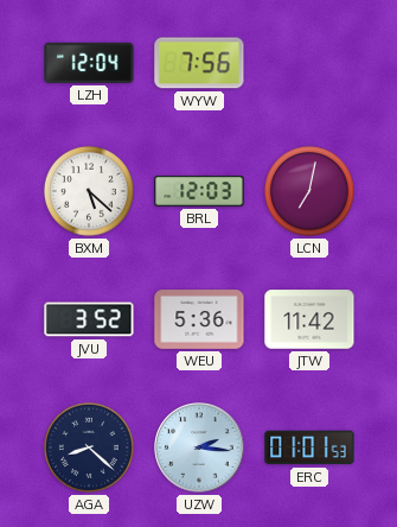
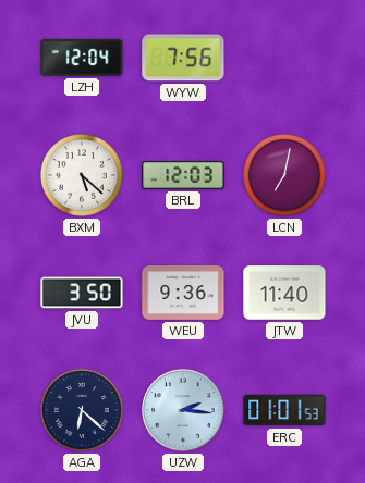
JVU: 3:52 -> 3:50 (82, 293)
WEU: 5:36 -> 9:36 (183, 294)
JTW: 11:42 -> 11:40 (284, 293)
AGA: 8:22 -> 6:22 (82, 410)
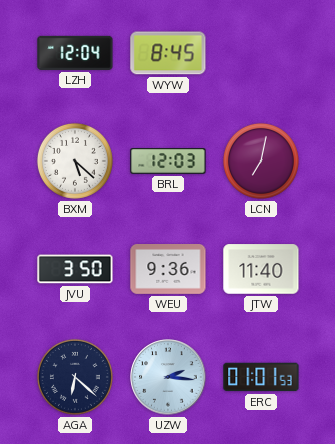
WYW: 7:56 -> 8:45 (168, 53)
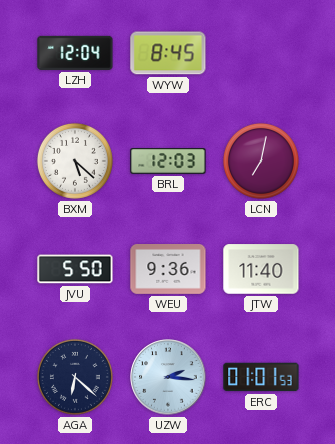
JVU: 3:50 -> 5:50 (75, 269)
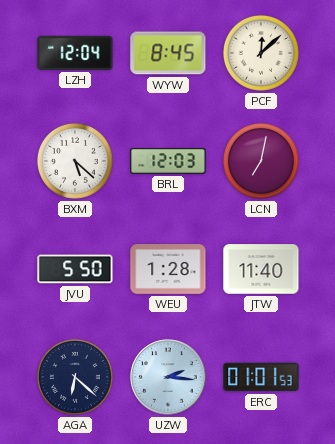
PCF: none -> 12:08 (261, 53)
WEU: 9:36 -> 1:28 (168, 270)
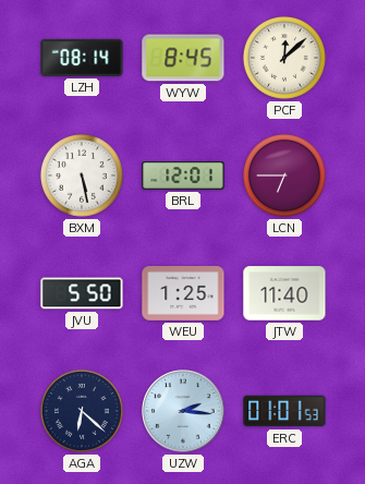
LZH: 12:04 -> 08:14 (82, 58)
BXM: 5:22 -> 5:28 (82, 176)
BRL: 12:03 -> 12:01 (183, 176)
LCN: 7:02 -> 6:45 (284, 176)
WEU: 1:28 -> 1:25 (183, 294)
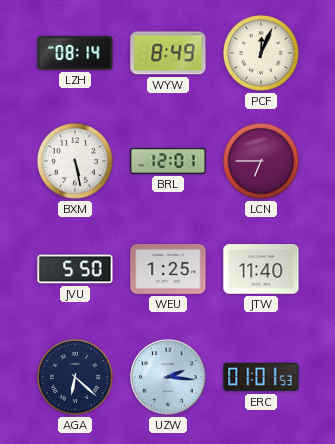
WYW: 8:45 -> 8:49 (168, 53)
PCF: 12:08 -> 12:04 (261, 53)
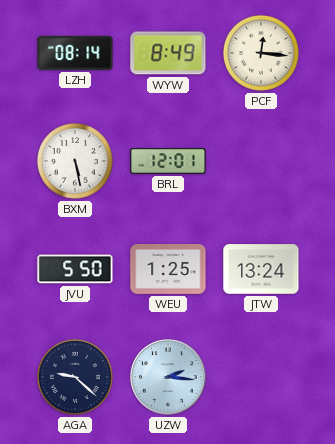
PCF: 12:04 -> 12:16 (261, 53)
LCN: 6:45 -> none (261, 161)
JTW: 11:40 -> 13:24 (261, 269)
AGA: 6:22 -> 9:22 (75, 377)
ERC: 01:01 -> none (261, 377)
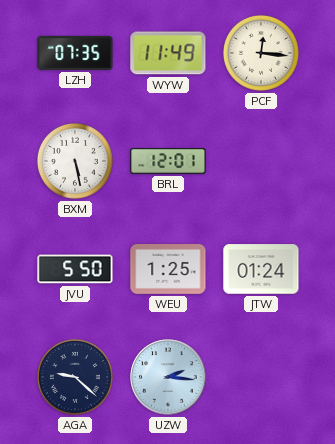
LZH: 08:14 -> 07:35 (75, 53)
WYW: 8:49 -> 11:49 (168, 53)
JTW: 13:24 -> 01:24 (261, 269)
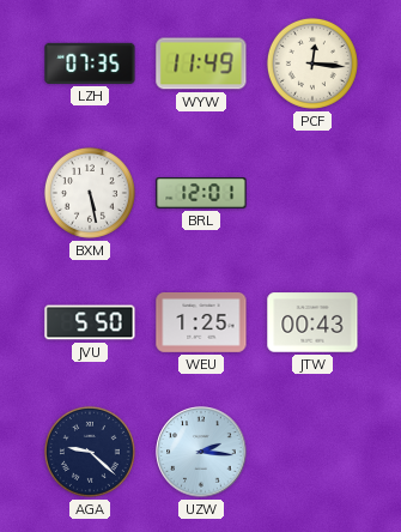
JTW: 01:24 -> 00:43 (312, 322)
